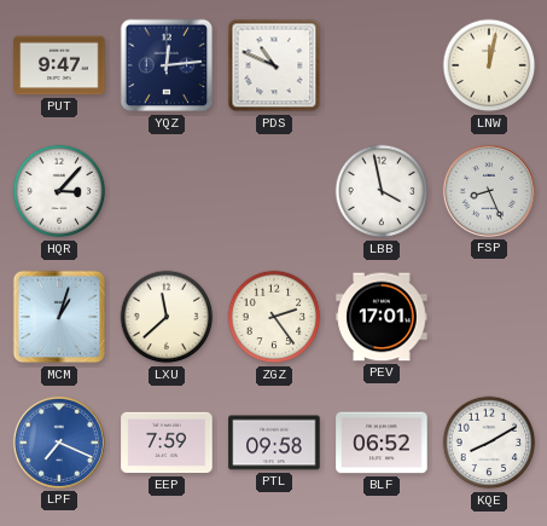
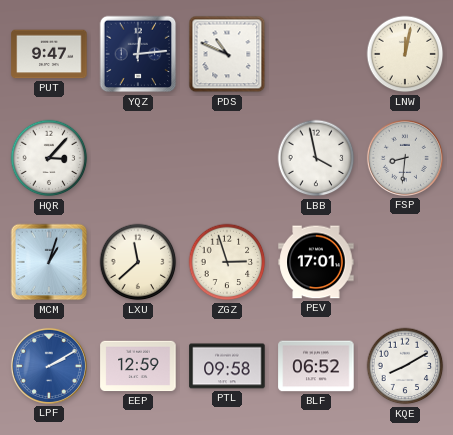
FSP: 8:26 -> 8:31 (405, 158)
ZGZ: 2:24 -> 2:57 (227, 262)
LPF: 7:19 -> 2:10 (49, 366)
EEP: 7:59 -> 12:59 (138, 366)
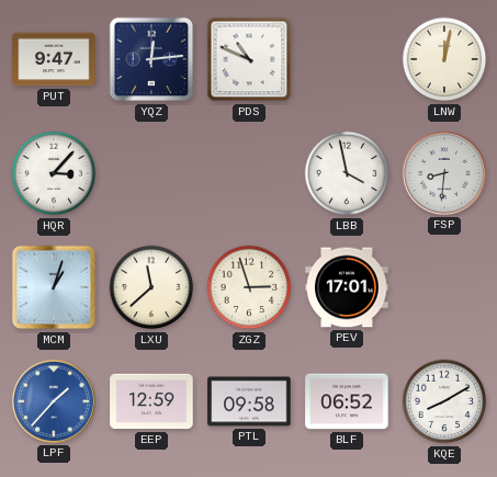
LPF: 2:10 -> 1:37 (54, 401)
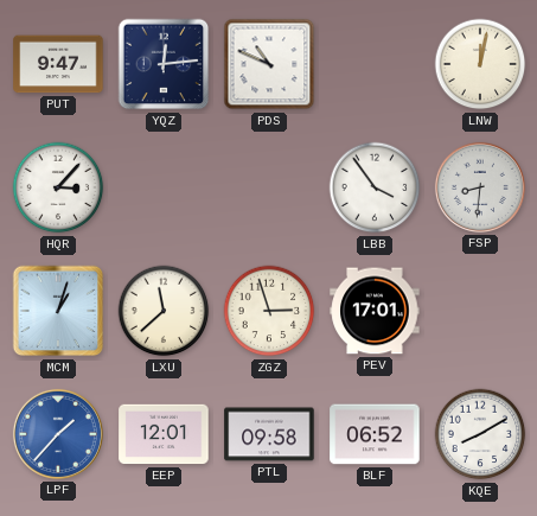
LBB: 3:58 -> 3:54 (375, 187)
EEP: 12:59 -> 12:01 (164, 434)
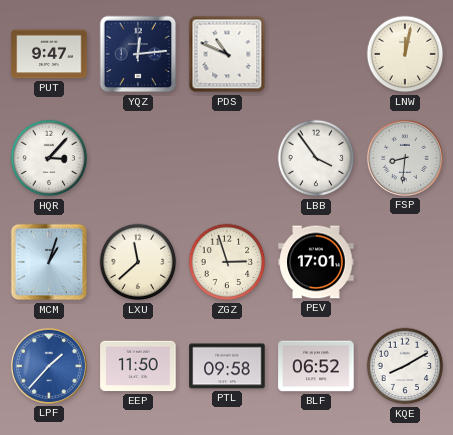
EEP: 12:01 -> 11:50 (138, 366)
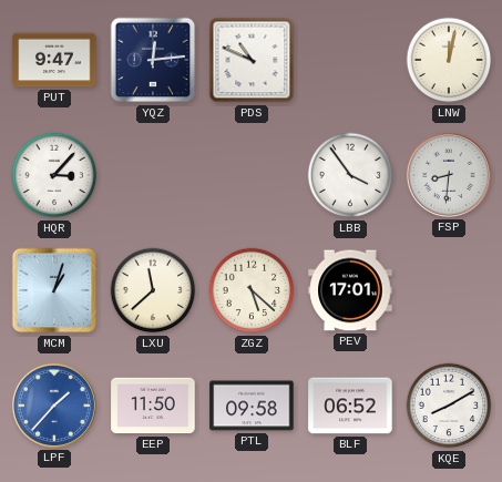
ZGZ: 2:57 -> 5:22 (252, 290)
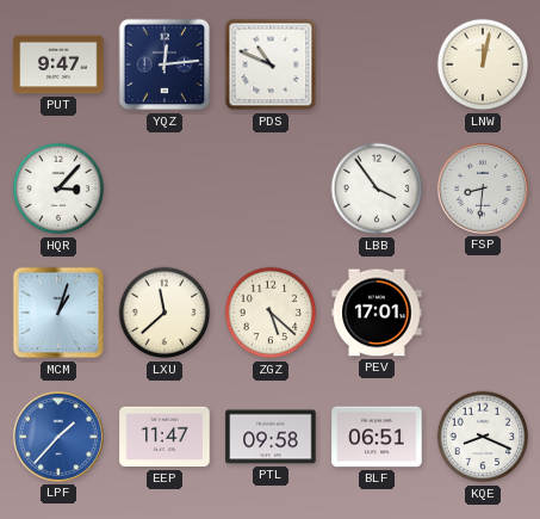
EEP: 11:50 -> 11:47 (165, 437)
BLF: 06:52 -> 06:51 (377, 437)
KQE: 8:10 -> 8:19 (483, 437)
